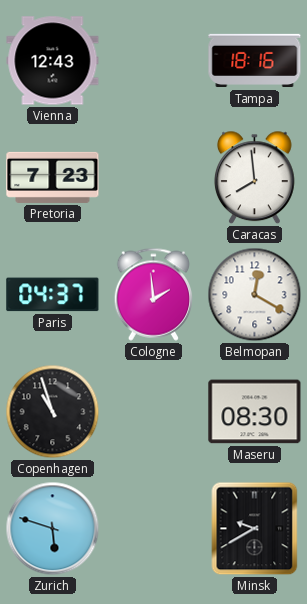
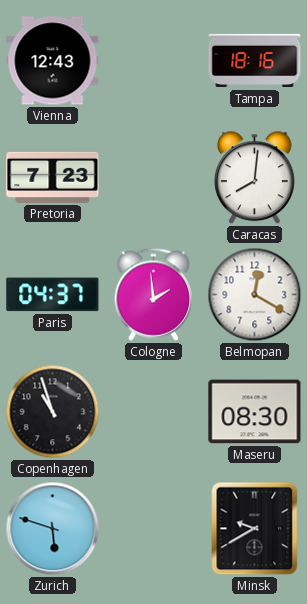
Caracas: 7:59 -> 8:01 (255, 178)
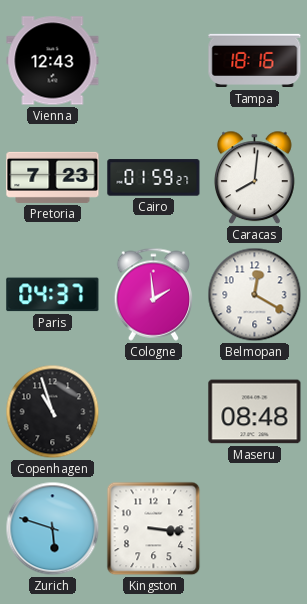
Cairo: none -> 01:59 (154, 178)
Maseru: 08:30 -> 08:48 (255, 412)
Kingston: none -> 3:16 (154, 529)
Minsk: 9:40 -> none (255, 529)
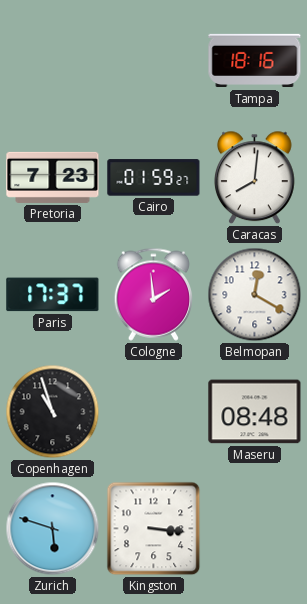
Vienna: 12:43 -> none (53, 61)
Paris: 04:37 -> 17:37 (53, 295)
